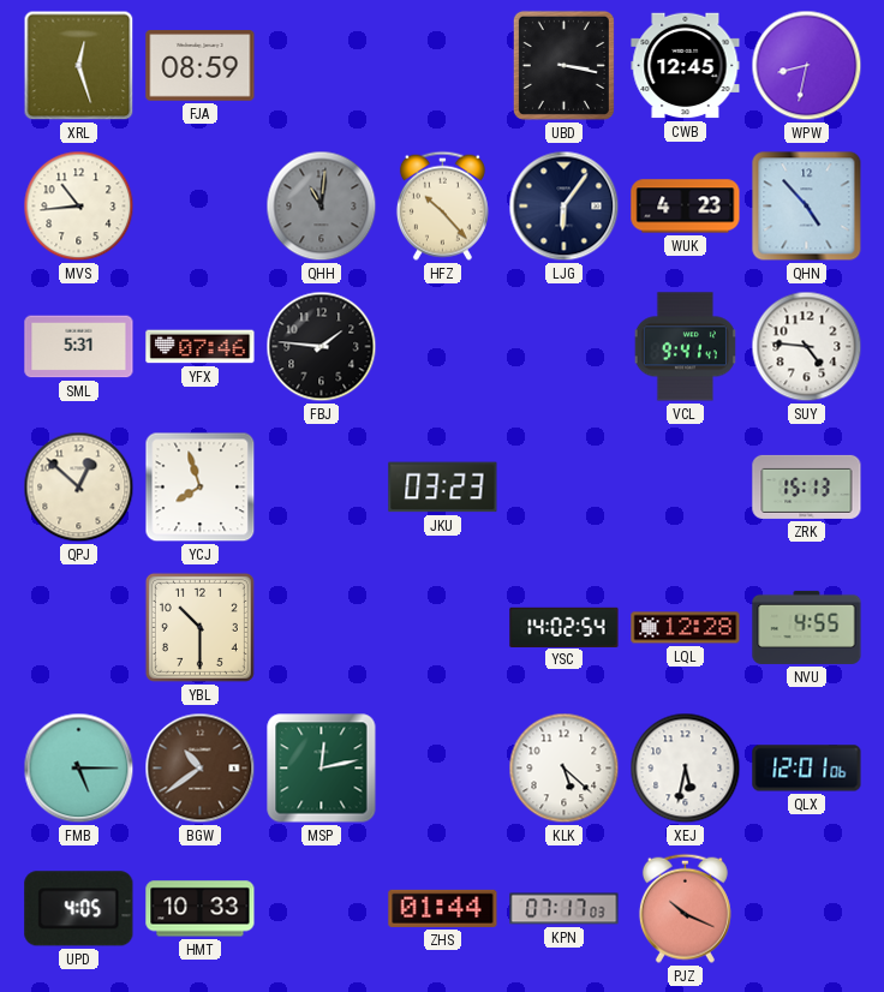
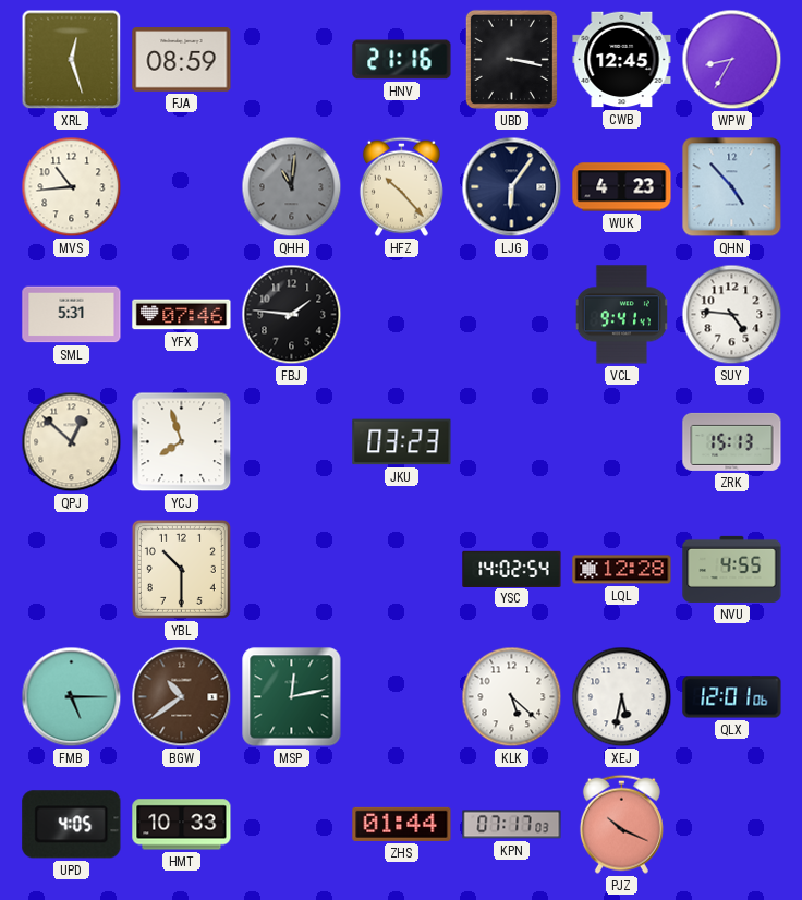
HNV: none -> 21:16 (402, 60)
WPW: 8:32 -> 8:35 (732, 60)
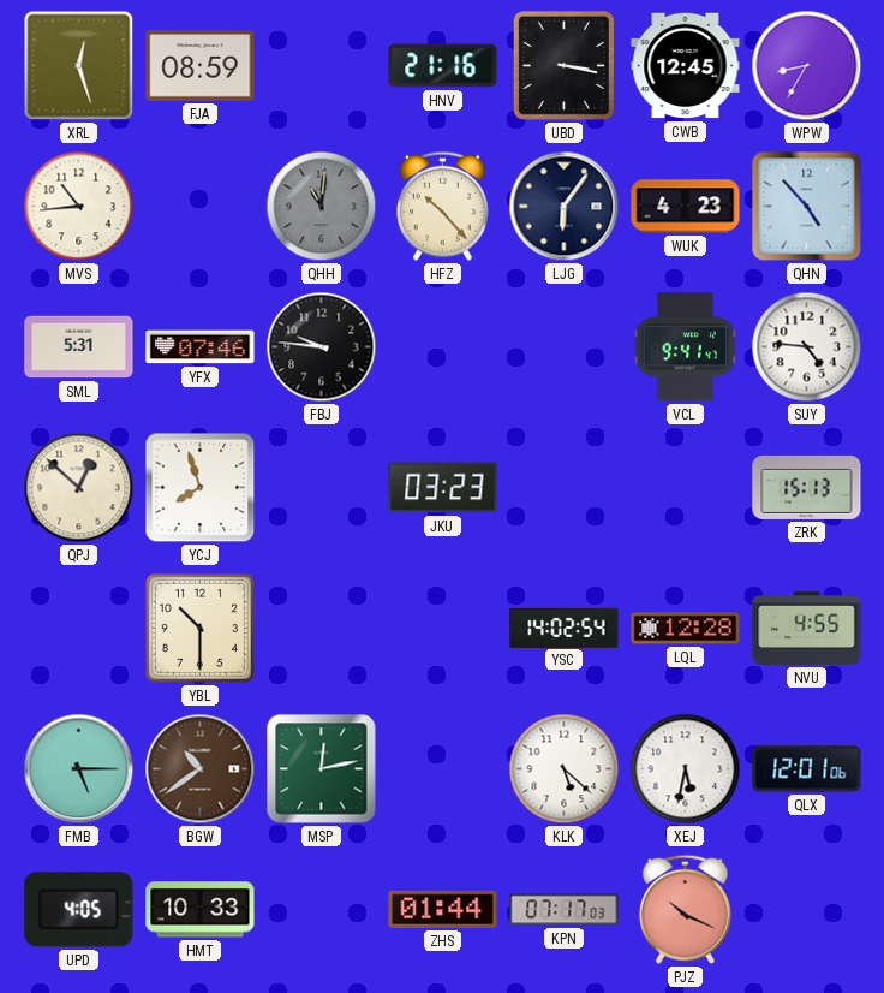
FBJ: 1:46 -> 9:46 (322, 347)
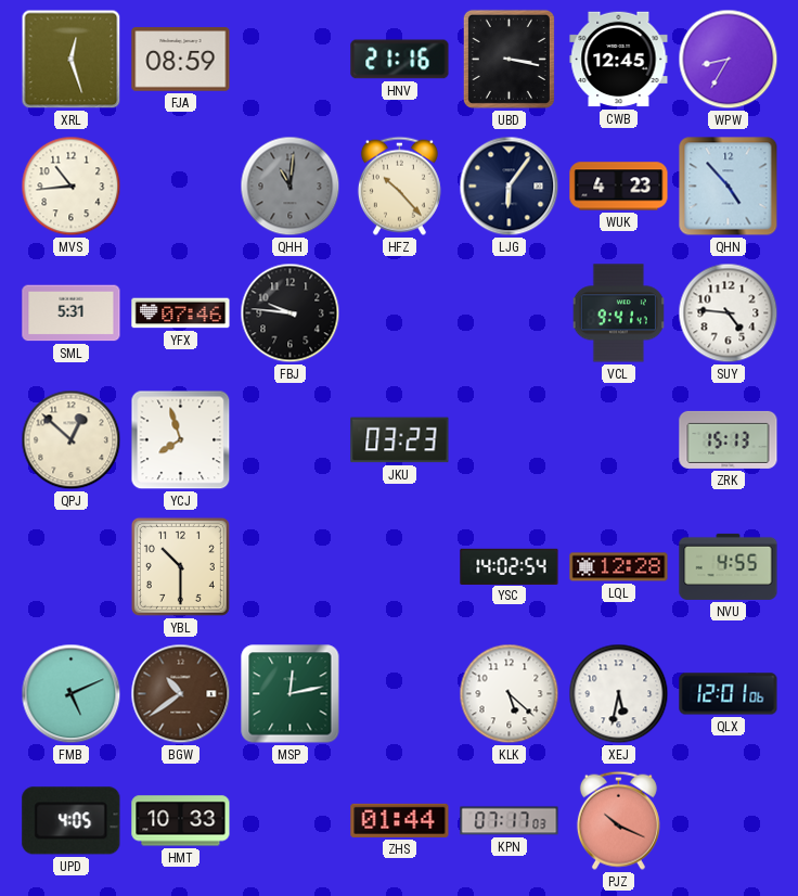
FMB: 5:15 -> 5:11 (72, 694)
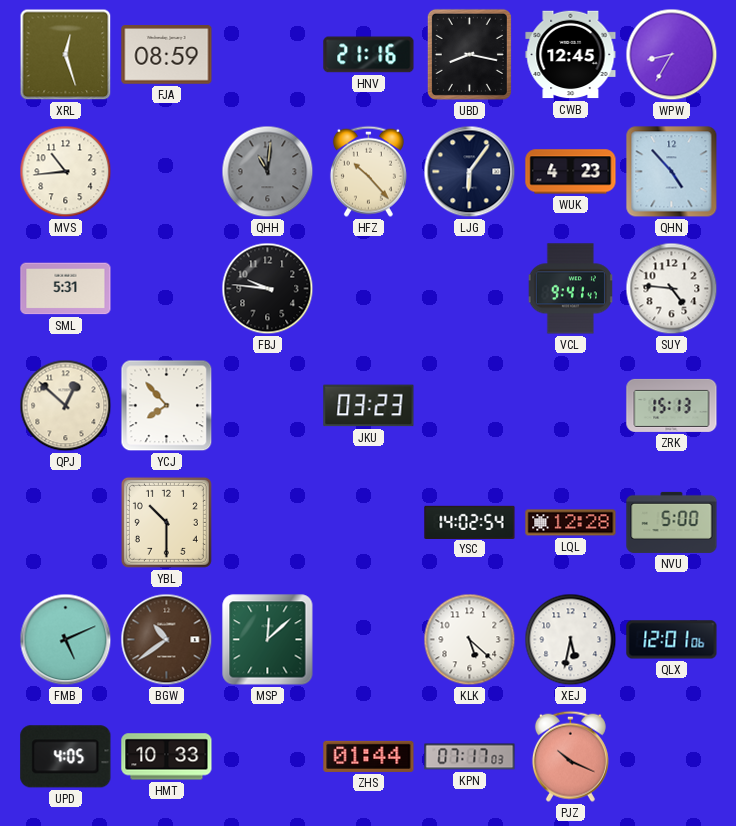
UBD: 3:17 -> 8:17 (469, 54)
YFX: 07:46 -> none (181, 313)
YCJ: 7:57 -> 7:53 (167, 406)
NVU: 4:55 -> 5:00 (672, 522)
MSP: 12:13 -> 12:08 (268, 640)
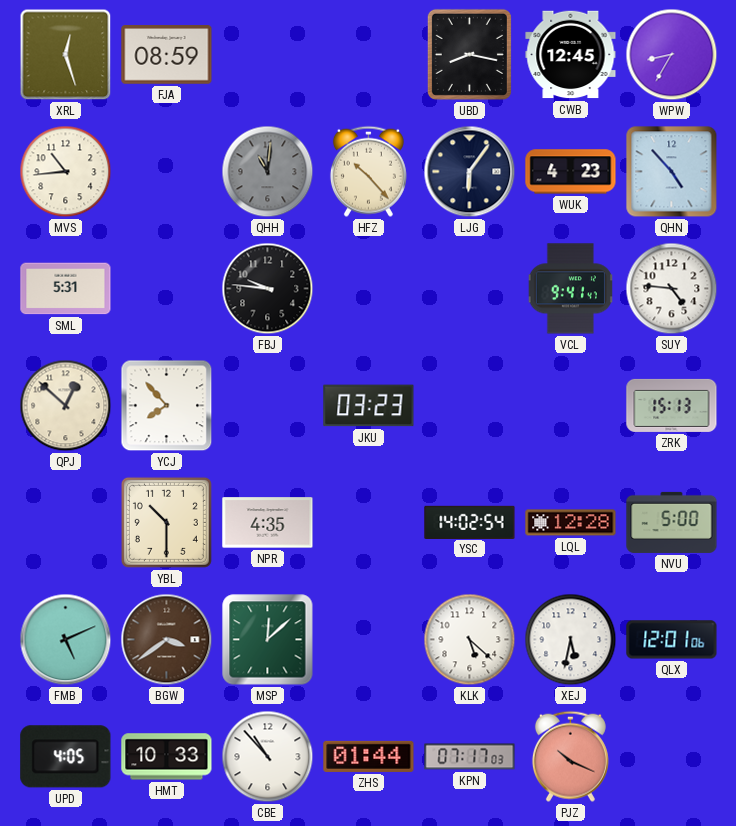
HNV: 21:16 -> none (369, 55)
NPR: none -> 4:35 (268, 523)
BGW: 10:39 -> 3:39 (167, 640)
CBE: none -> 10:53 (268, 757)
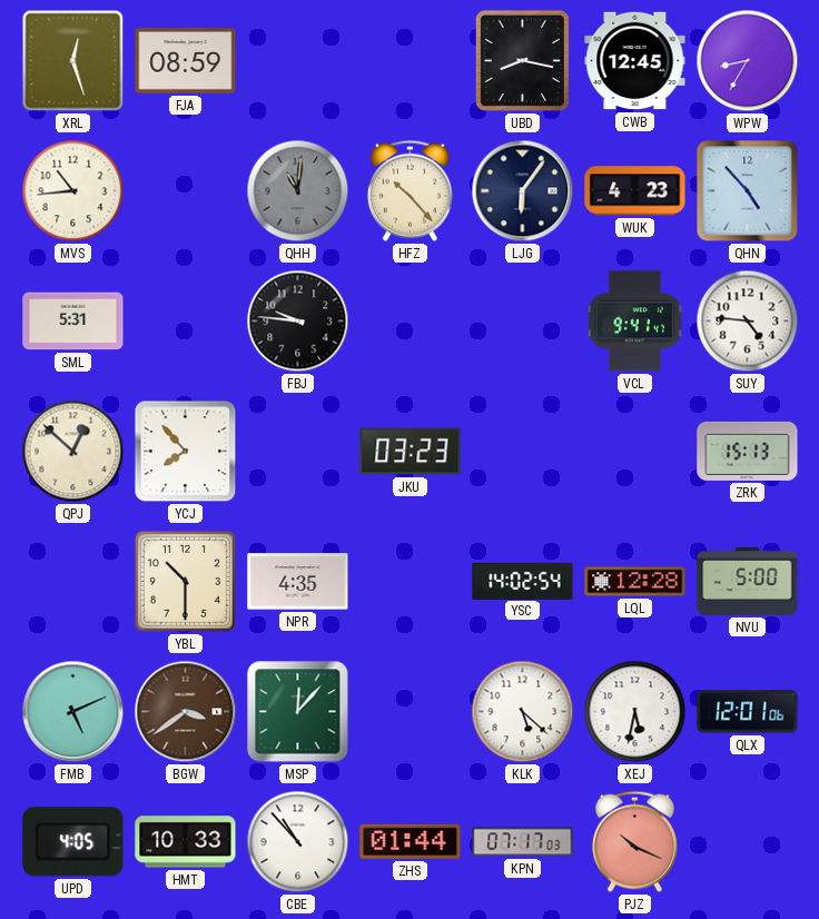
MSP: 12:08 -> 12:07 (298, 712)
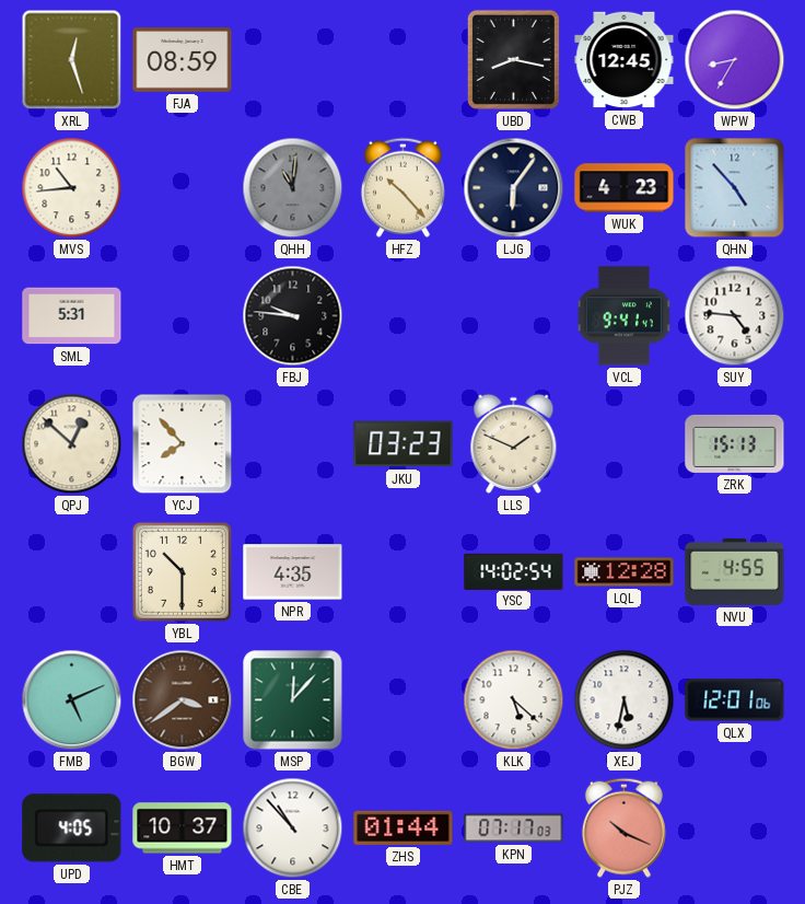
LLS: none -> 1:49 (514, 443)
NVU: 5:00 -> 4:55 (735, 571)
HMT: 10:33 -> 10:37 (183, 828)
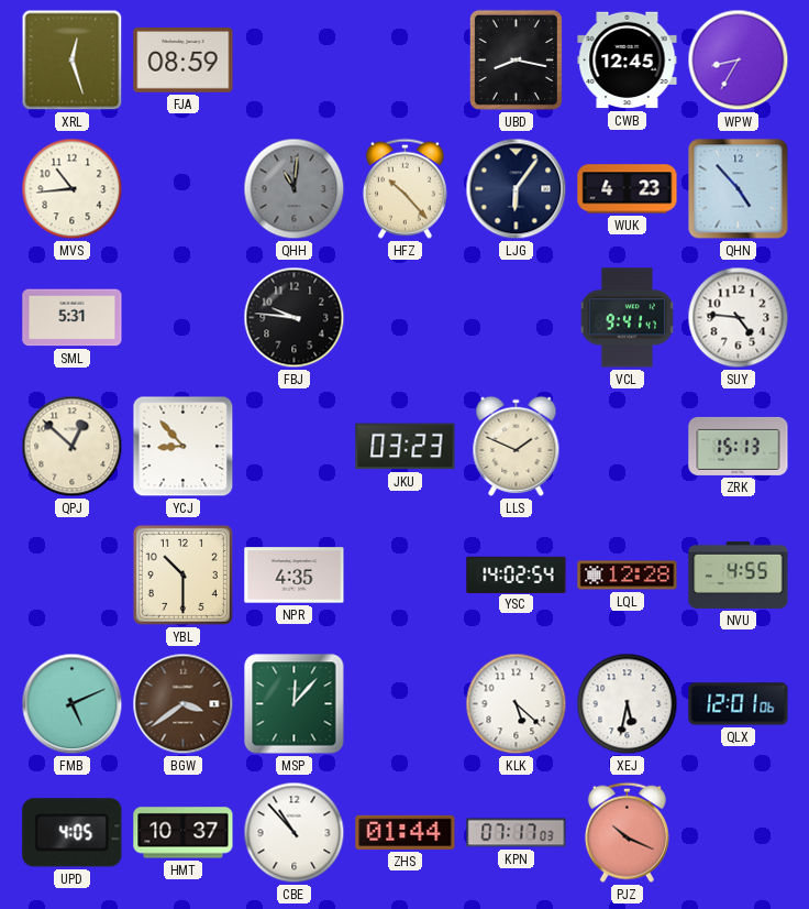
YCJ: 7:53 -> 8:53 (184, 447)
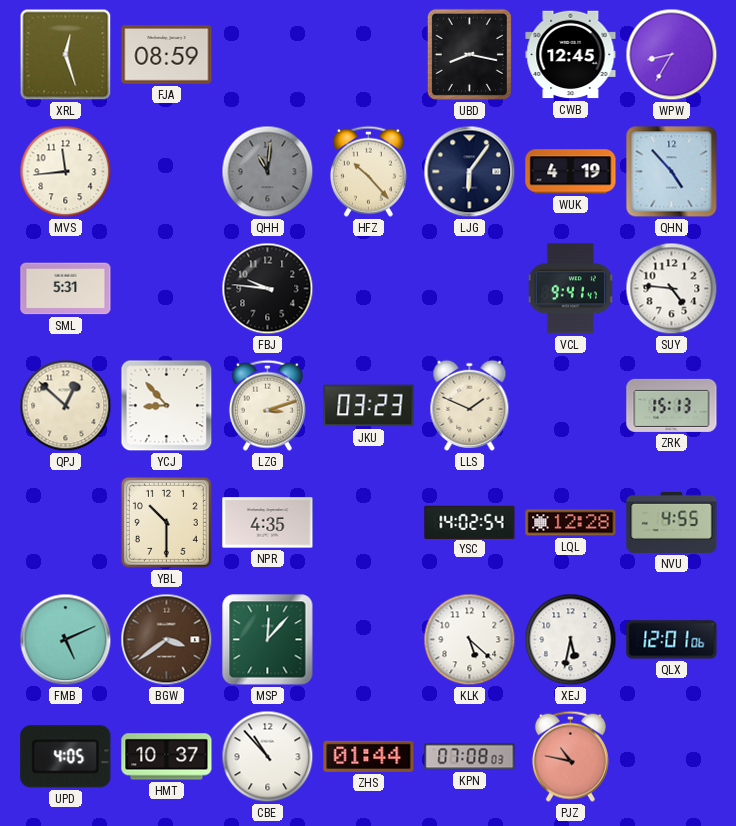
MVS: 10:44 -> 11:44 (66, 172)
WUK: 4:23 -> 4:19 (571, 172)
LZG: none -> 3:12 (267, 405)
KPN: 07:17 -> 07:08 (470, 757)
PJZ: 10:19 -> 10:47 (570, 756)
